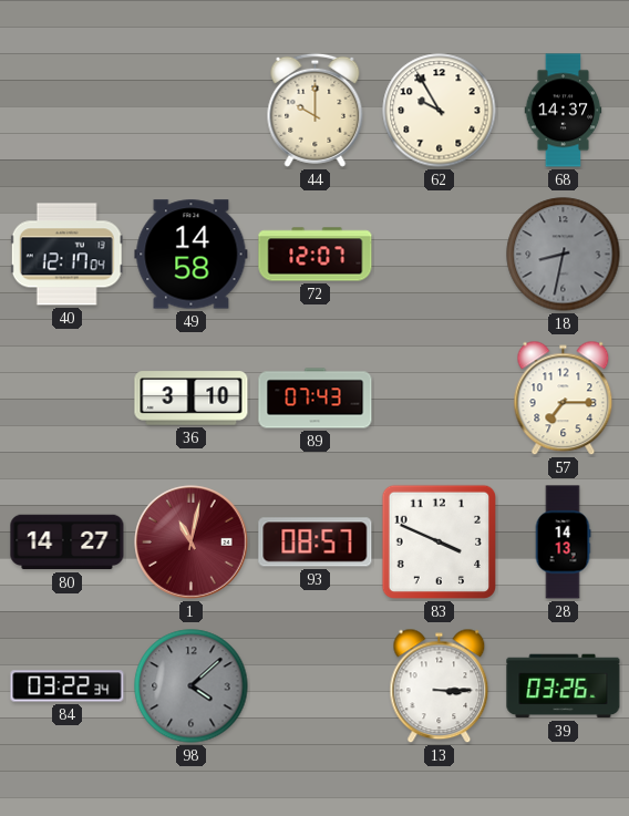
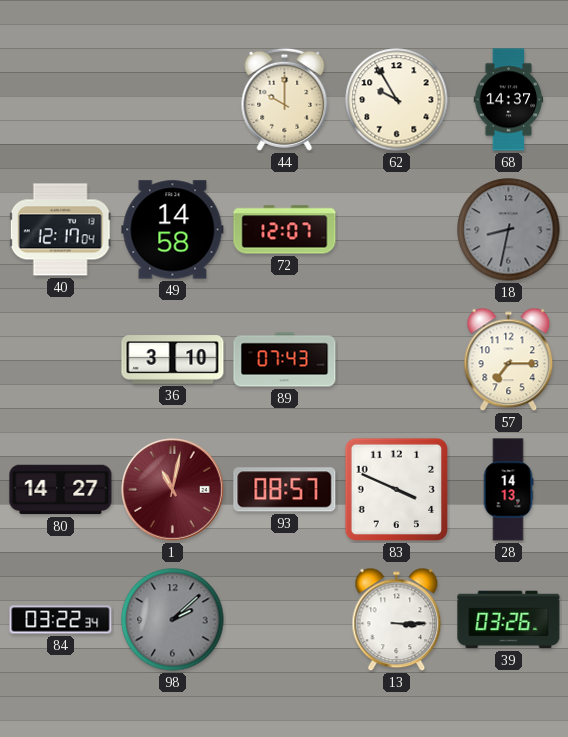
98: 4:08 -> 2:08 (173, 620)
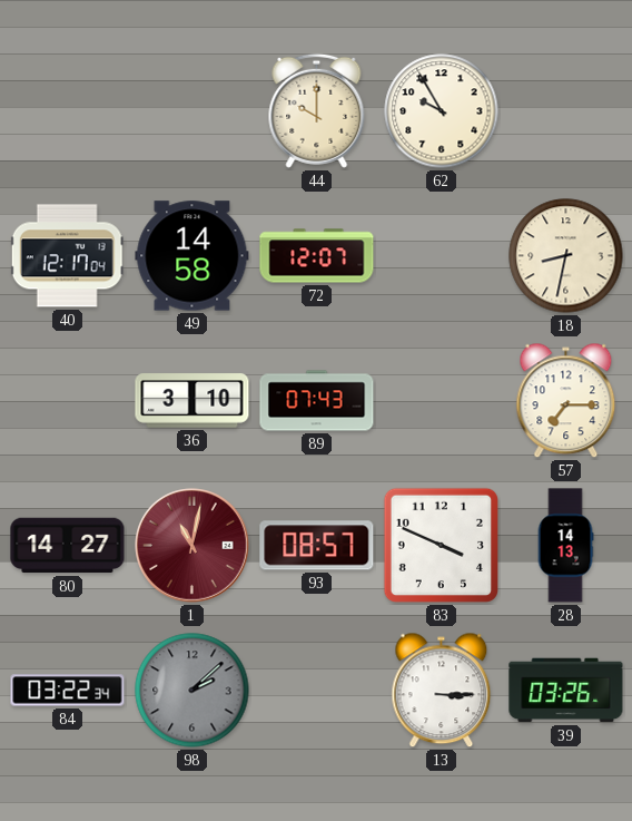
68: 14:37 -> none (509, 100)
18 dial: grey -> cream (566, 256)
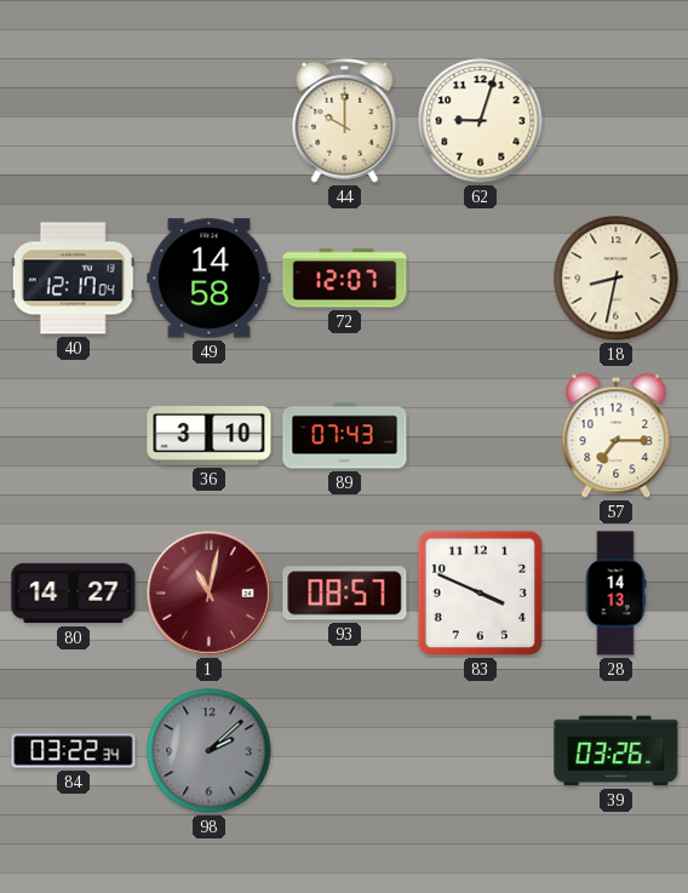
62: 9:55 -> 9:03 (481, 121)
13: 3:15 -> none (442, 691)
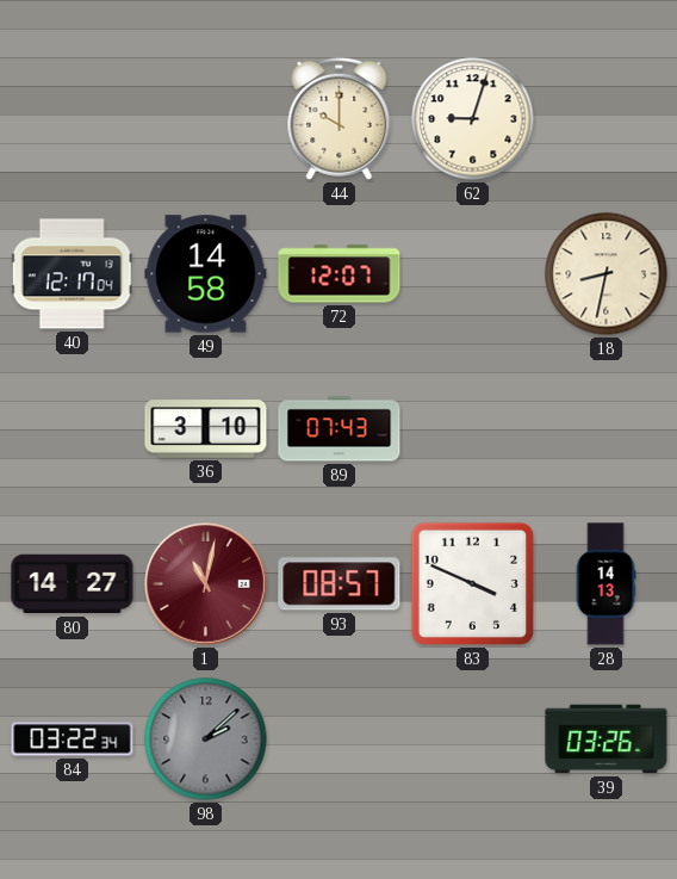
57: 7:15 -> none (617, 436)
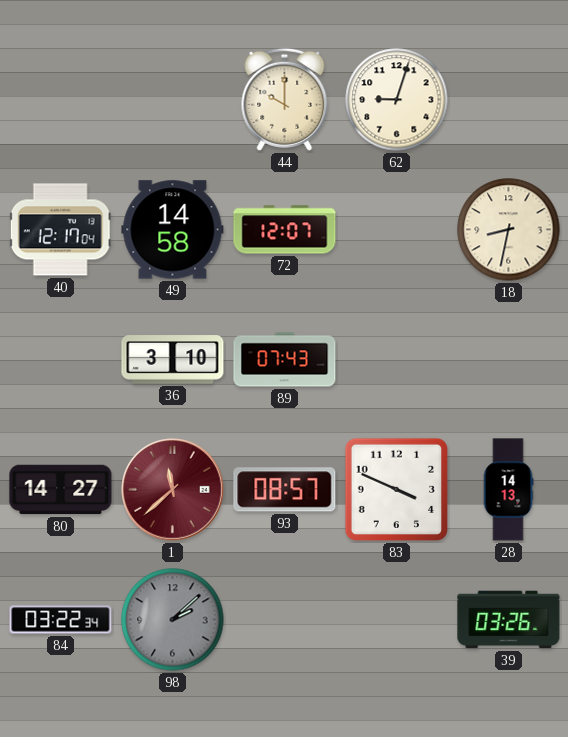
1: 11:02 -> 11:38 (173, 490)
